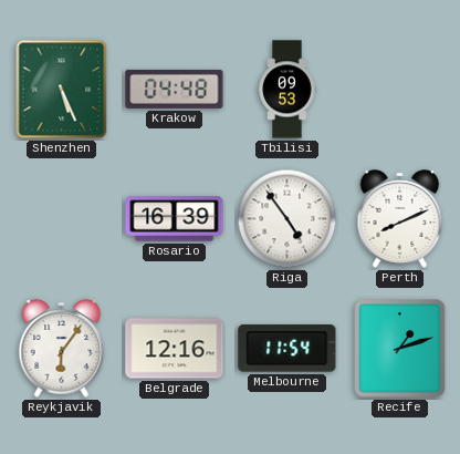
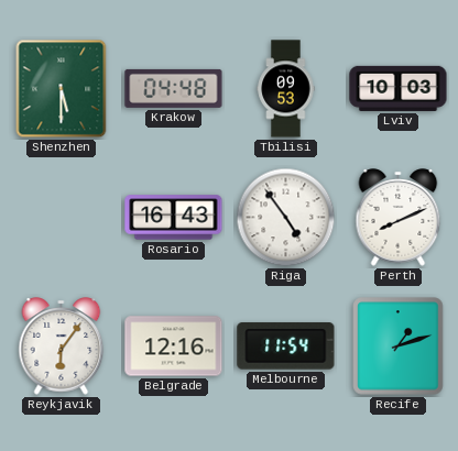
Shenzhen: 5:26 -> 5:30 (62, 89)
Lviv: none -> 10:03 (399, 88)
Rosario: 16:39 -> 16:43 (174, 218)
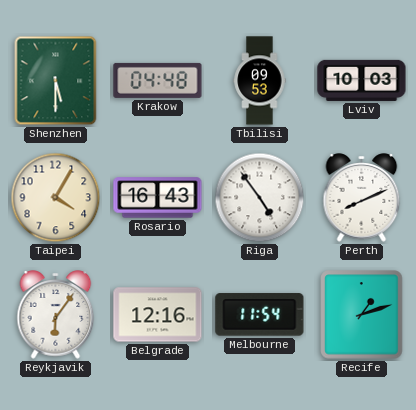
Taipei: none -> 4:05 (56, 198)
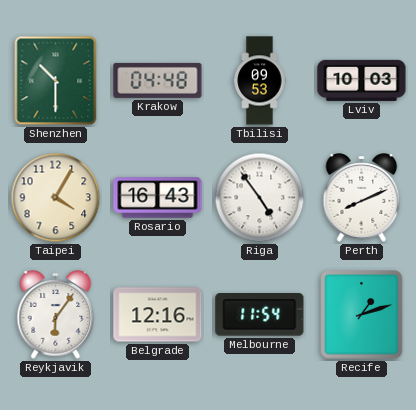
Shenzhen: 5:30 -> 10:30 (56, 81)
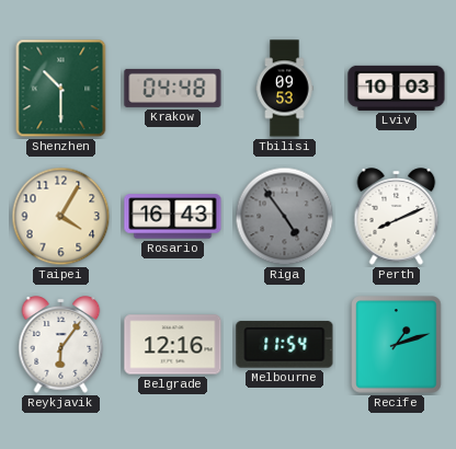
Riga dial: white -> grey (285, 217)
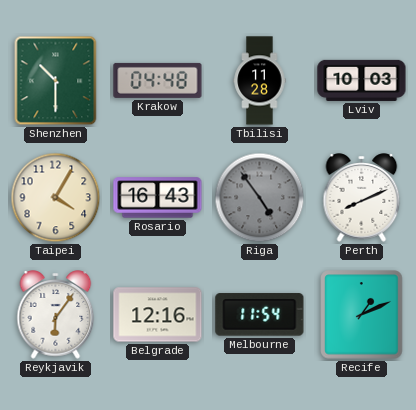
Tbilisi: 09:53 -> 11:28 (260, 81)
Recife: 1:12 -> 1:11 (362, 315)
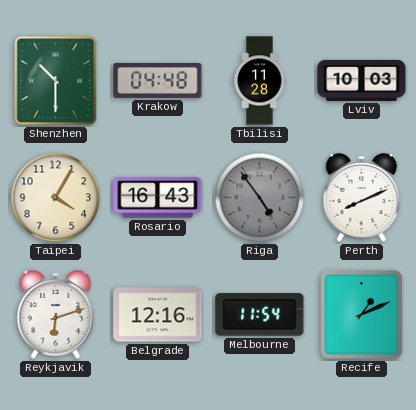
Reykjavik: 6:06 -> 6:12 (56, 315)
